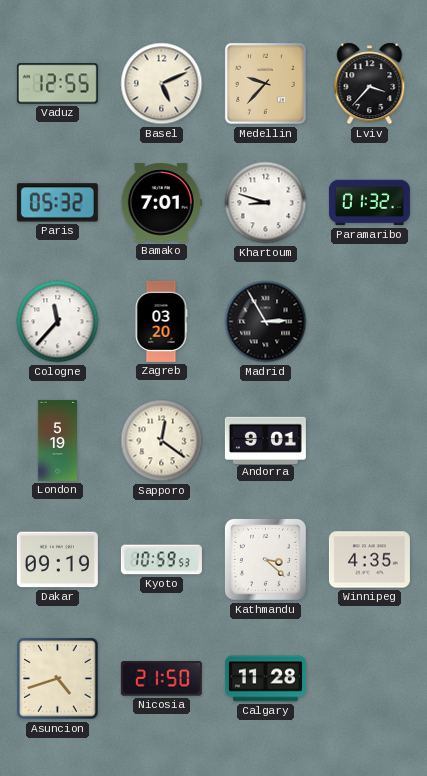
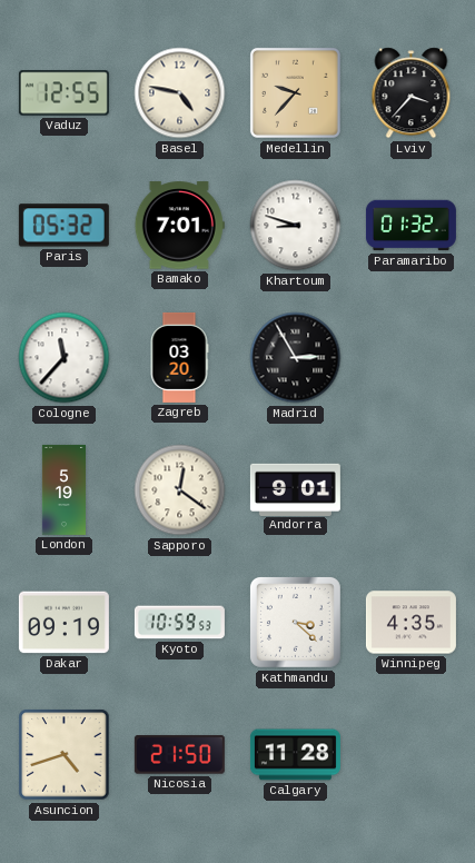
Basel: 5:11 -> 4:47 (180, 93)
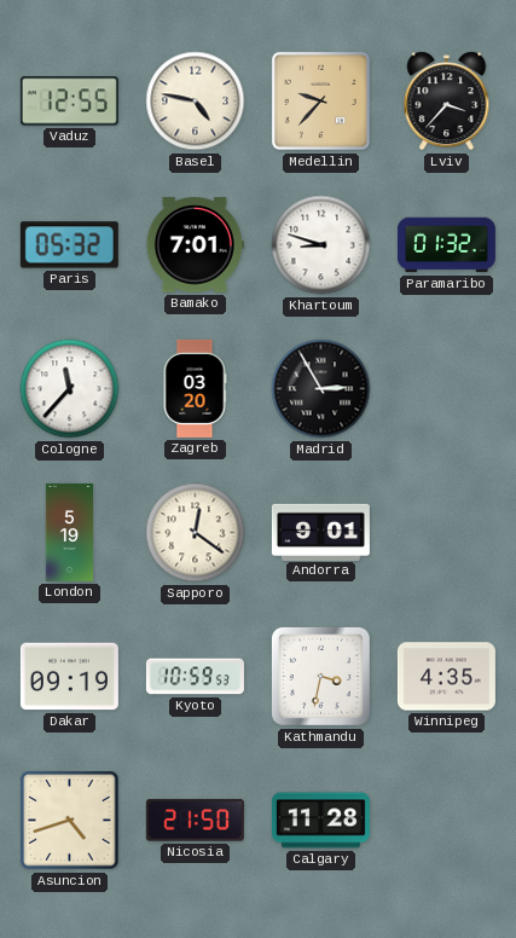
Kathmandu: 3:22 -> 3:32 (320, 676)
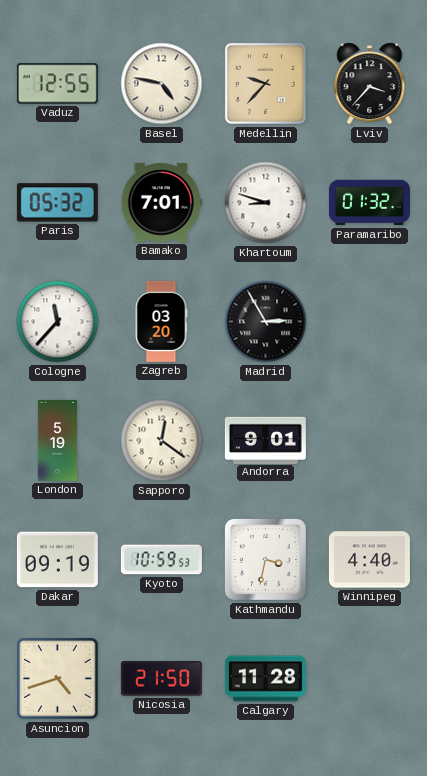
Winnipeg: 4:35 -> 4:40 (369, 560)
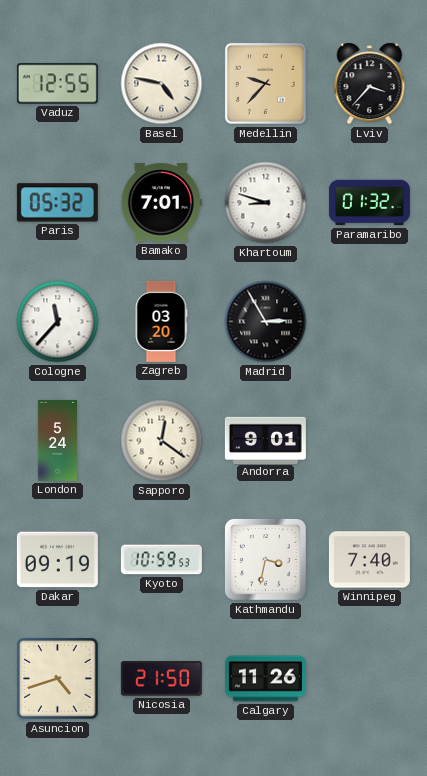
London: 5:19 -> 5:24 (57, 440)
Winnipeg: 4:40 -> 7:40 (369, 560)
Calgary: 11:28 -> 11:26 (265, 679)
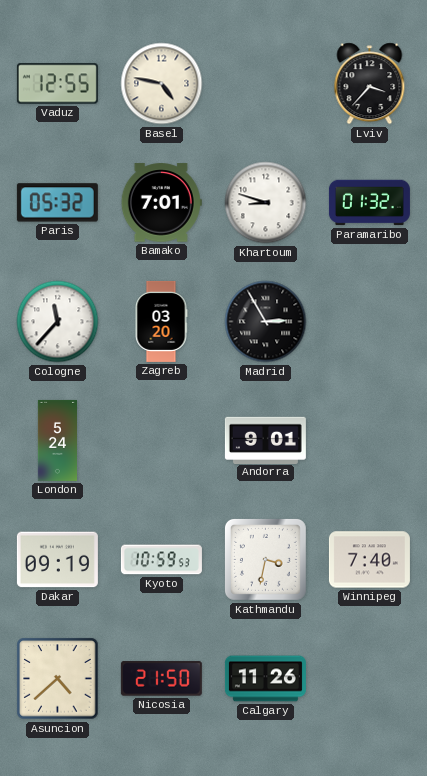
Medellin: 9:37 -> none (265, 83)
Sapporo: 12:21 -> none (162, 441)
Asuncion: 4:42 -> 4:38 (58, 679)
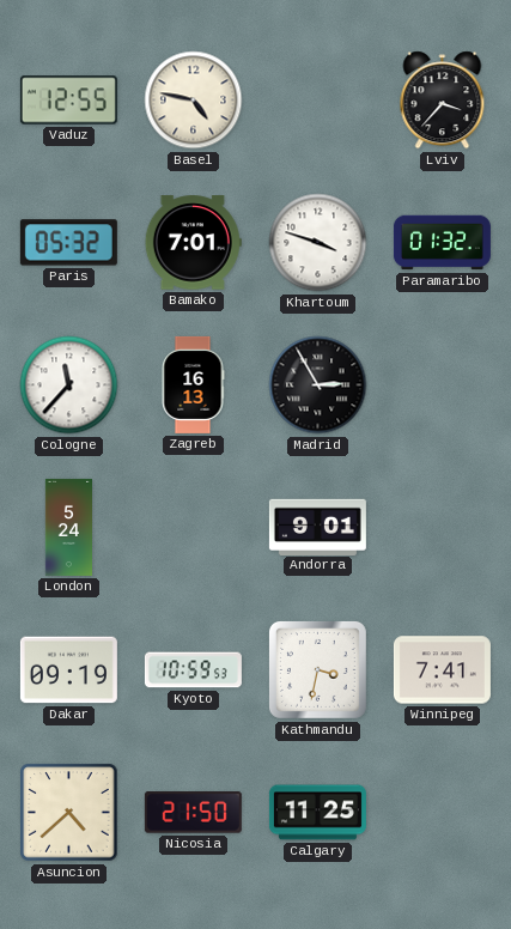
Khartoum: 8:48 -> 3:48 (318, 243)
Zagreb: 03:20 -> 16:13 (193, 384)
Winnipeg: 7:40 -> 7:41 (442, 670)
Calgary: 11:26 -> 11:25 (317, 813)
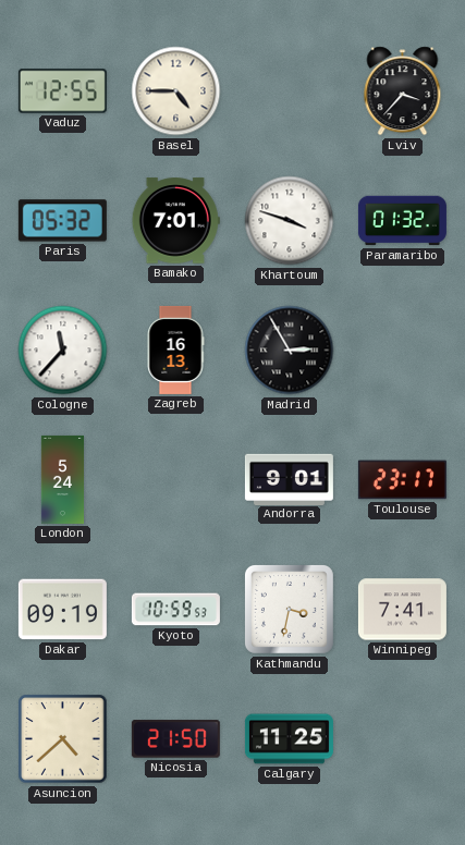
Basel: 4:47 -> 4:45 (176, 91)
Toulouse: none -> 23:17 (402, 480)
